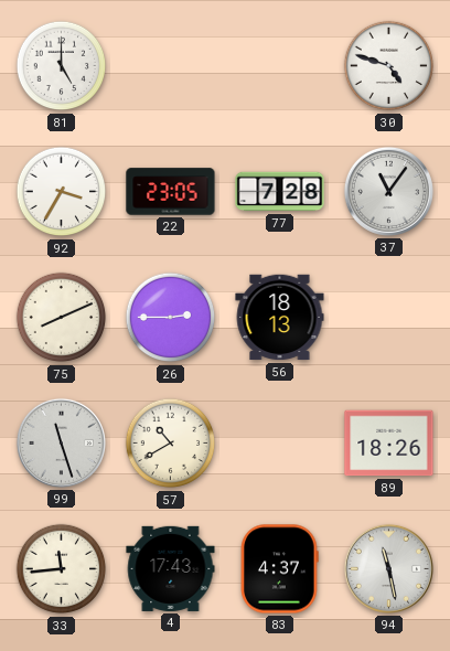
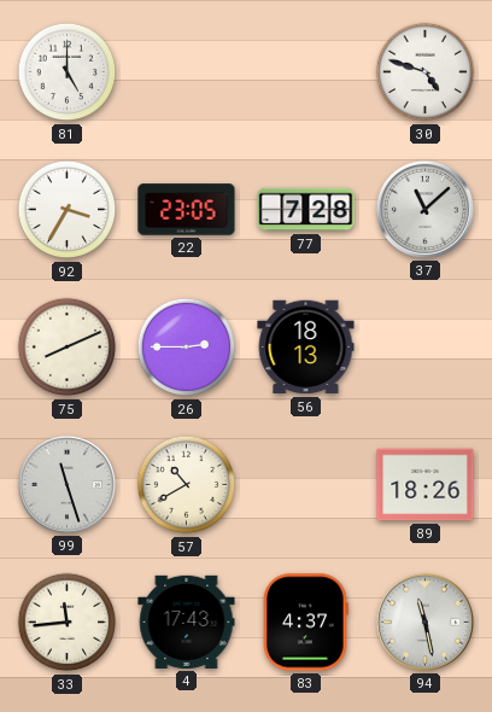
37: 11:06 -> 11:08 (424, 209)
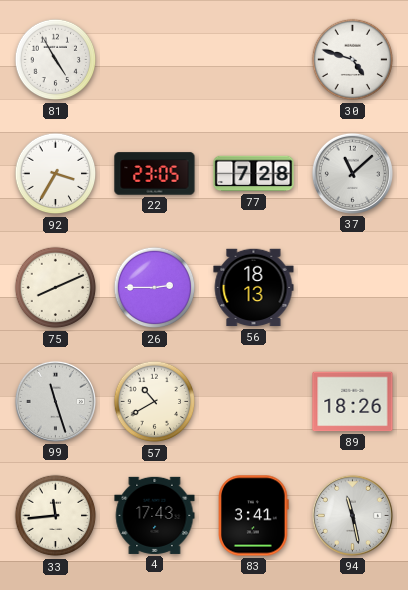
81: 5:00 -> 4:55 (56, 60)
83: 4:37 -> 3:41 (254, 516)
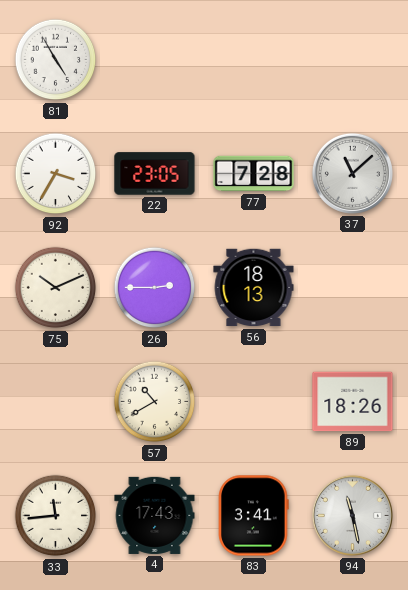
30: 4:48 -> none (353, 60)
75: 8:11 -> 10:11 (56, 288)
99: 11:27 -> none (55, 401)
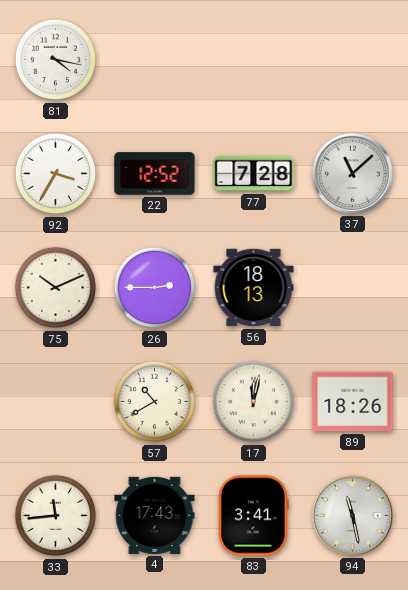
81: 4:55 -> 4:17 (56, 60)
22: 23:05 -> 12:52 (155, 174)
17: none -> 12:02 (254, 402)
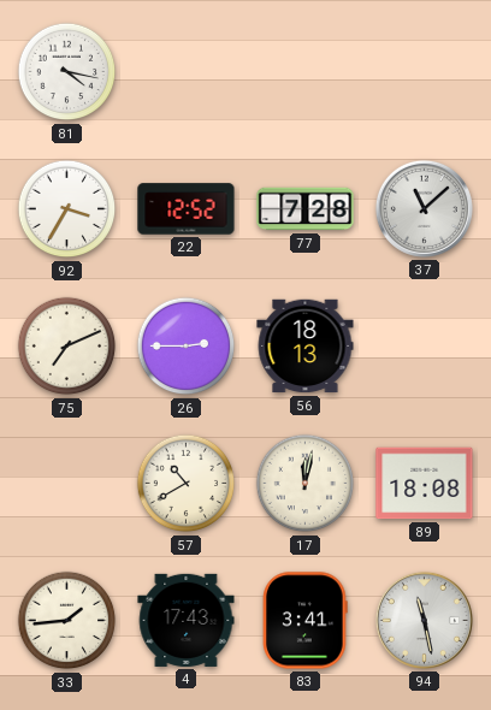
75: 10:11 -> 7:11 (67, 347)
89: 18:26 -> 18:08 (425, 484)
33: 11:44 -> 1:44 (67, 621)
